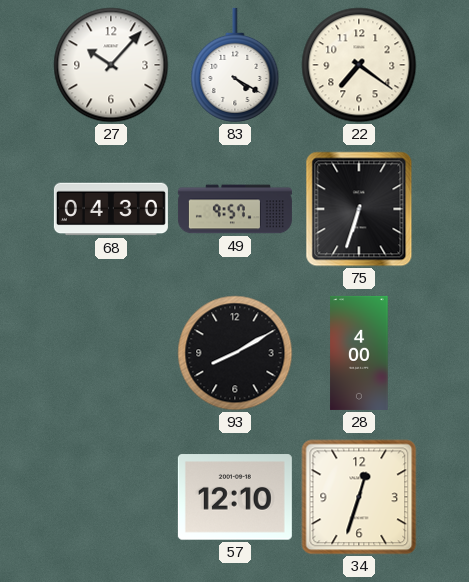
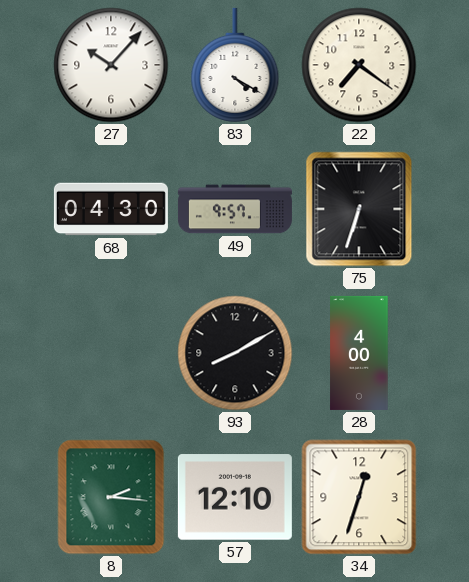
8: none -> 2:16 (111, 497)
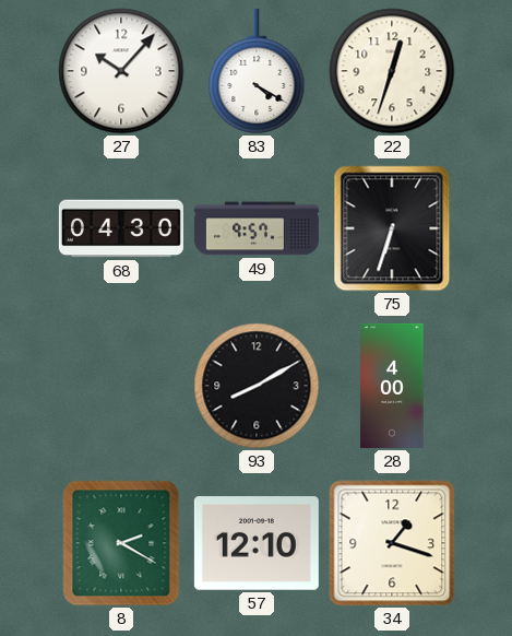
22: 7:21 -> 12:33 (392, 71)
8: 2:16 -> 2:20 (121, 543)
34: 12:33 -> 1:18 (392, 543)
